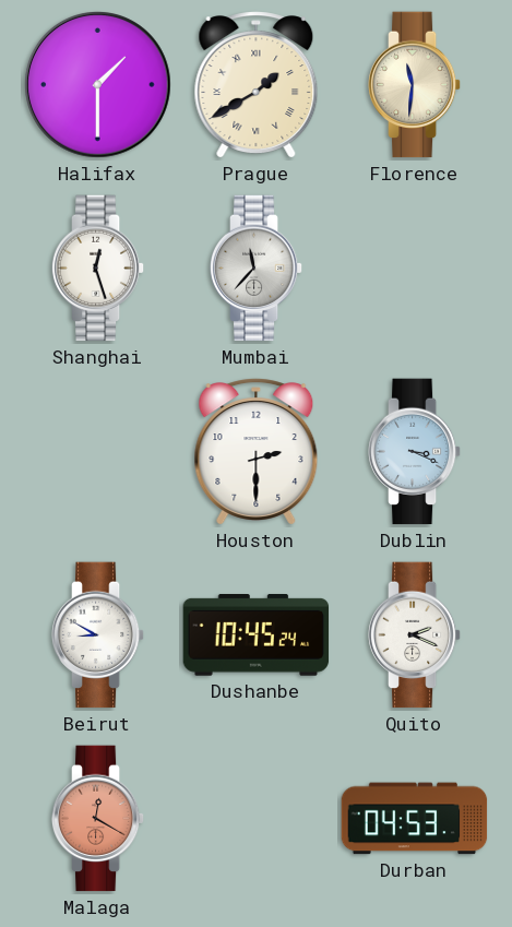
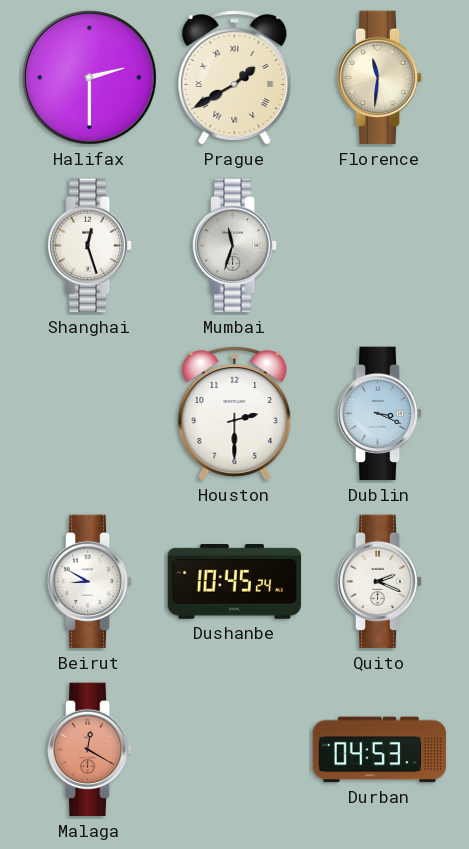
Halifax: 1:30 -> 2:30 (90, 78)
Mumbai: 11:37 -> 11:33 (235, 246)
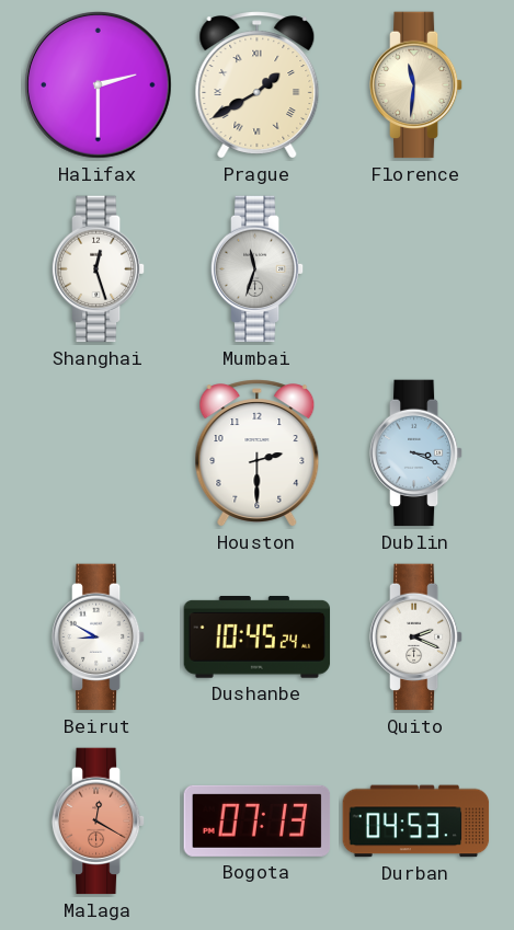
Bogota: none -> 07:13 (258, 820)
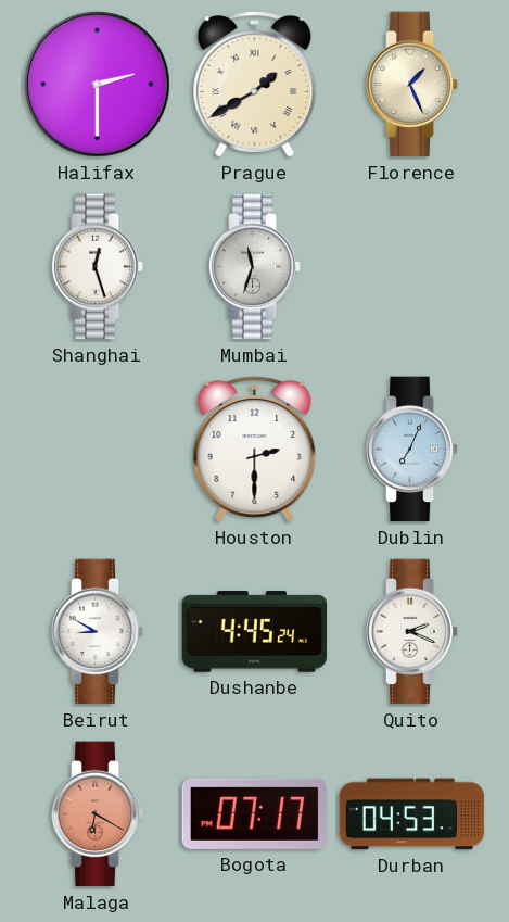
Florence: 11:31 -> 1:26 (412, 85)
Dublin: 3:19 -> 7:04 (412, 450)
Dushanbe: 10:45 -> 4:45 (255, 632)
Malaga: 12:20 -> 6:20 (98, 814)
Bogota: 07:13 -> 07:17 (255, 813)
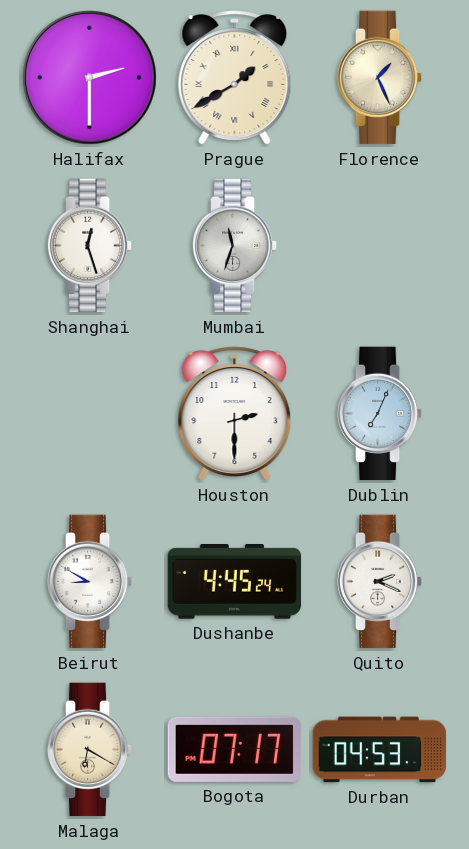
Malaga dial: salmon -> cream (90, 750)
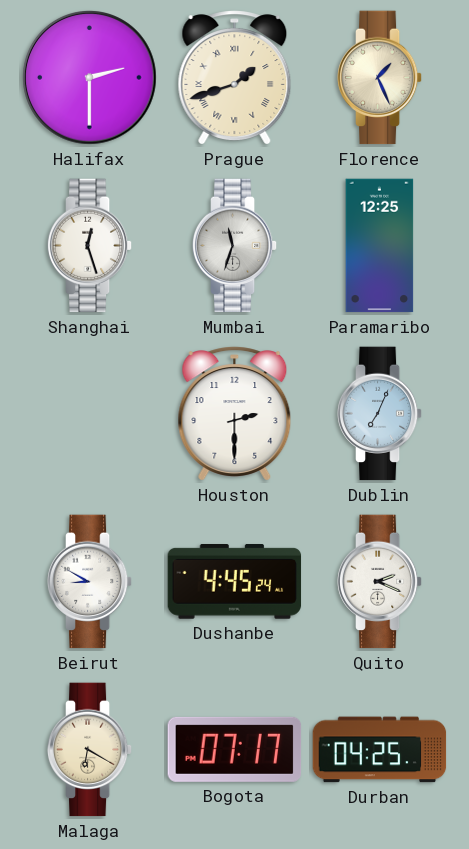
Prague: 1:40 -> 1:42 (235, 78)
Paramaribo: none -> 12:25 (380, 246)
Durban: 04:53 -> 04:25 (380, 750)
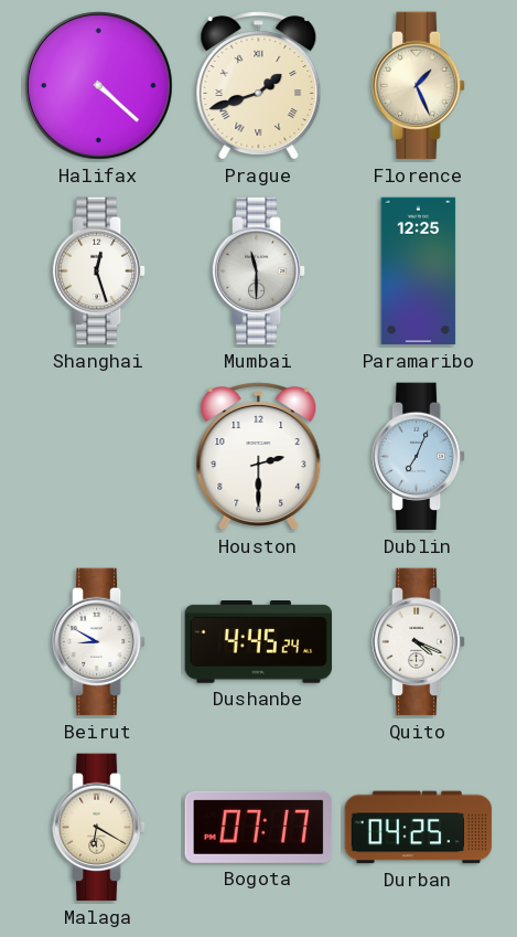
Halifax: 2:30 -> 4:22 (99, 86)
Mumbai: 11:33 -> 11:30 (259, 271)
Quito: 2:19 -> 4:19 (419, 642)
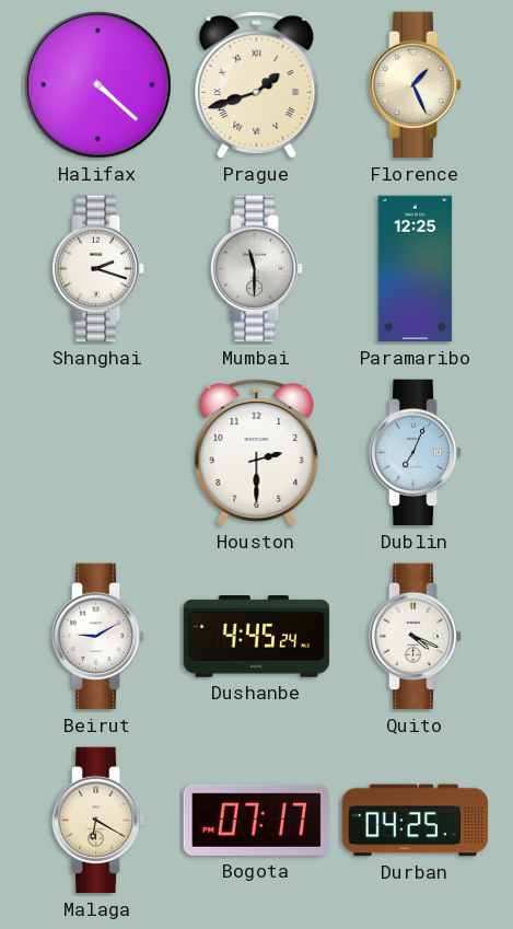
Shanghai: 12:27 -> 2:18 (98, 269)
Beirut: 8:50 -> 9:10 (98, 637)
